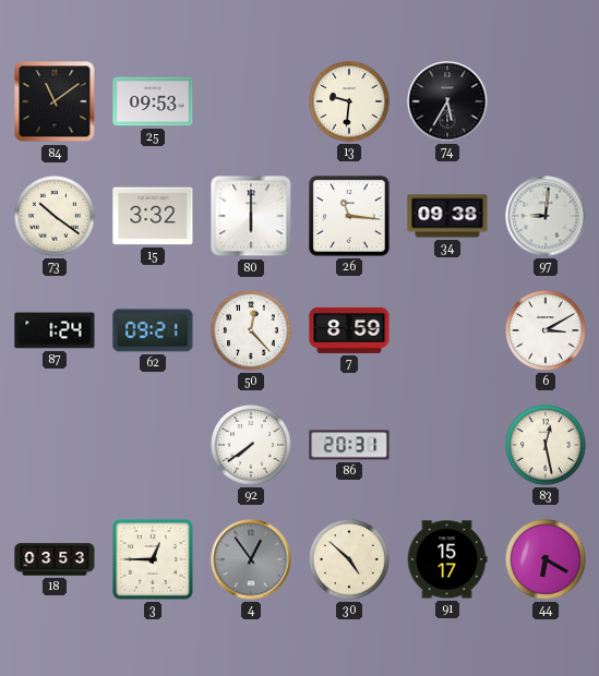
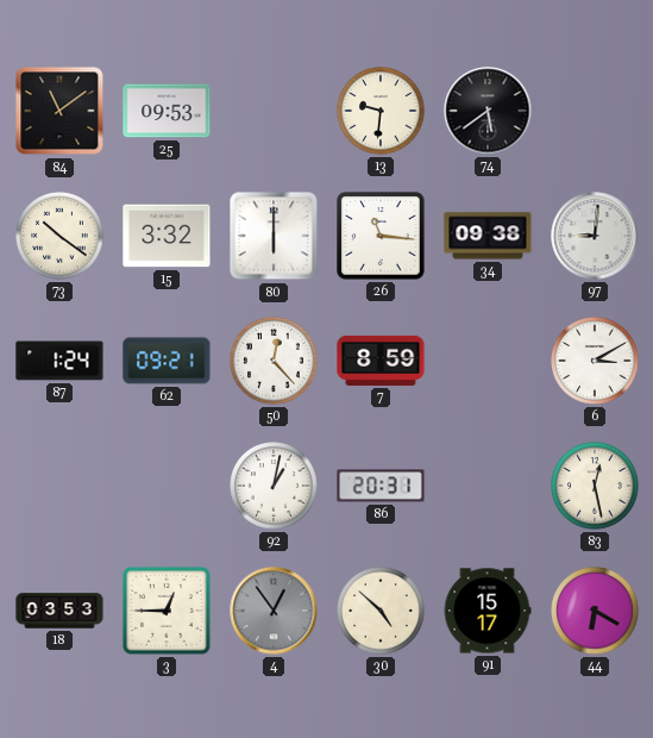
74: 5:35 -> 5:39 (488, 111)
92: 7:39 -> 1:02 (274, 486)
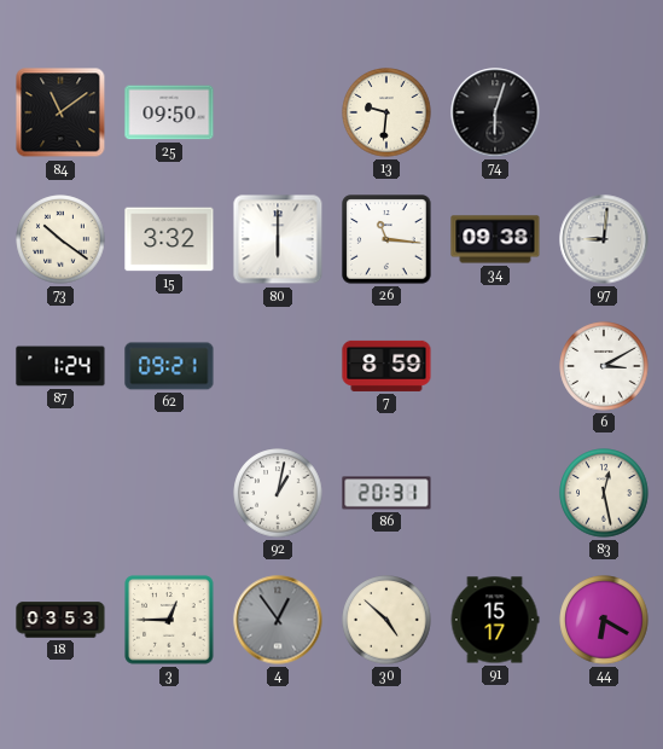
25: 09:53 -> 09:50 (169, 112)
74: 5:39 -> 6:03 (495, 112)
50: 12:23 -> none (274, 361)
